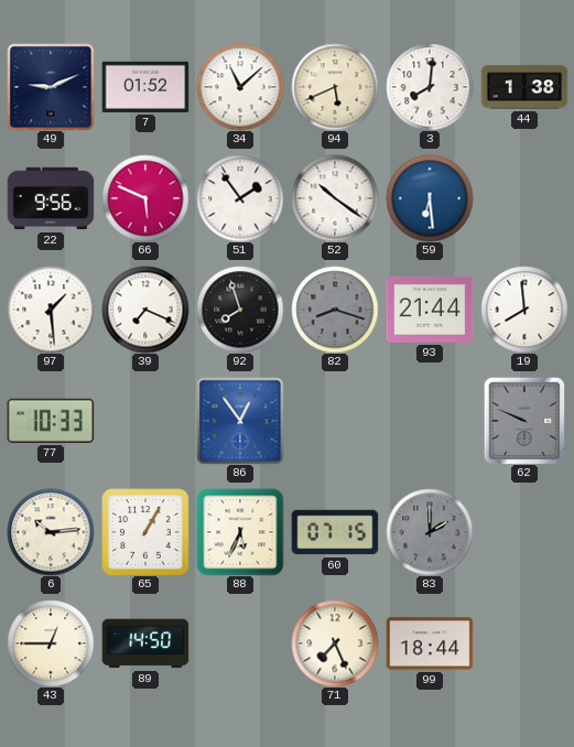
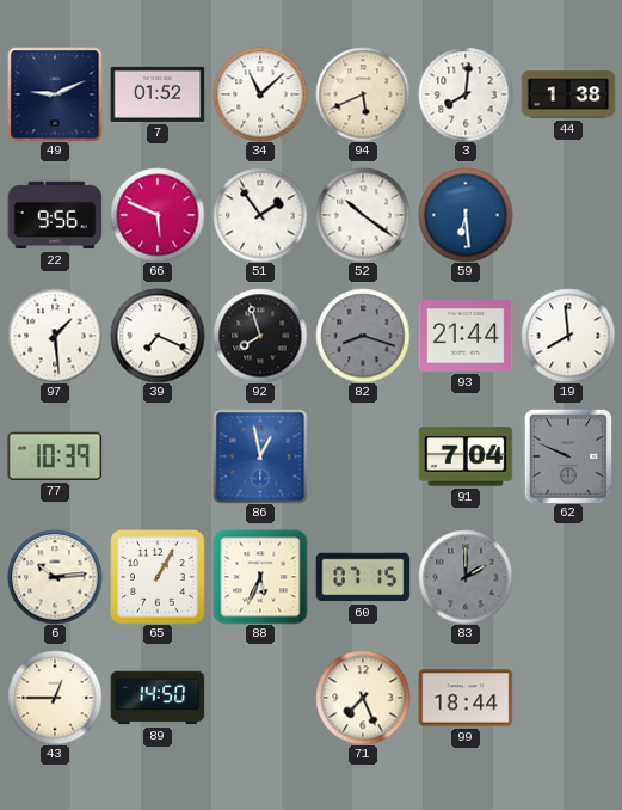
77: 10:33 -> 10:39 (55, 456)
86: 12:54 -> 12:58 (260, 456)
91: none -> 7:04 (466, 456)
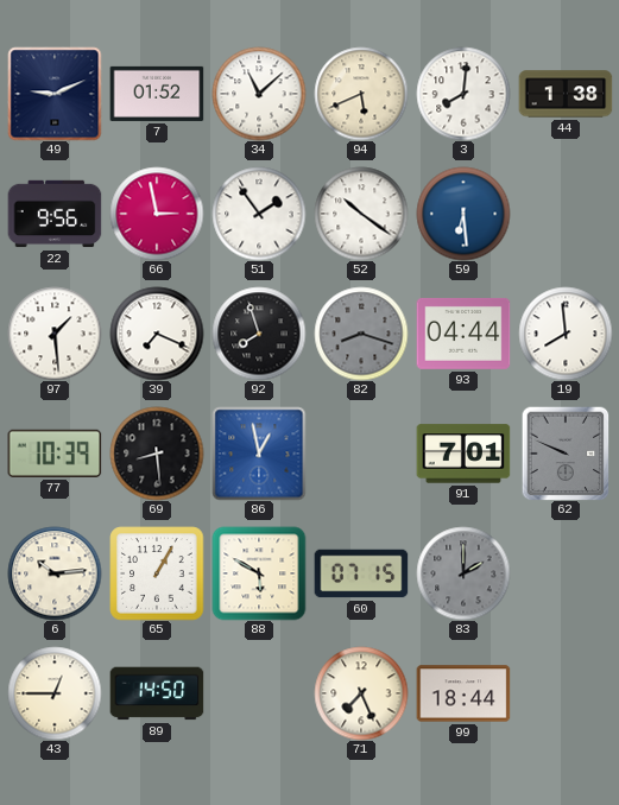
66: 5:49 -> 2:58 (157, 214)
93: 21:44 -> 04:44 (463, 334)
69: none -> 8:29 (157, 454)
91: 7:04 -> 7:01 (463, 454)
88: 5:34 -> 5:50 (259, 573)
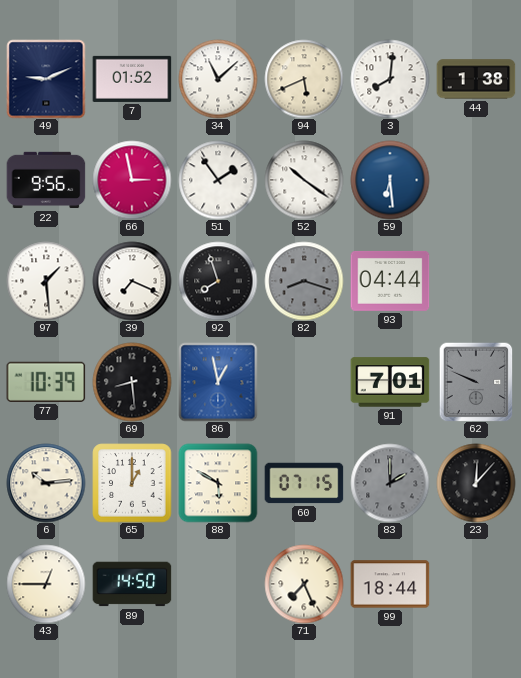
19: 7:59 -> none (566, 334)
65: 1:05 -> 1:00 (132, 483)
23: none -> 12:07 (476, 483)
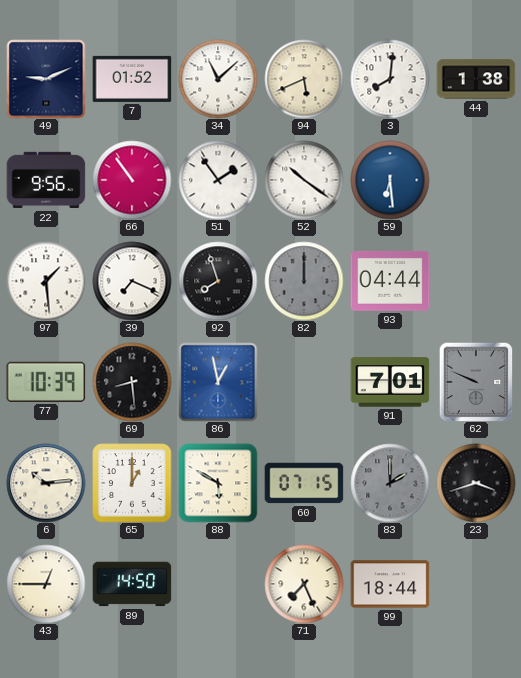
66: 2:58 -> 10:54 (132, 180)
82: 8:18 -> 12:00 (304, 281)
23: 12:07 -> 3:42 (476, 483)
